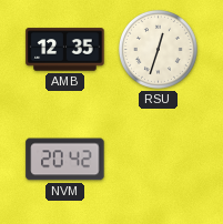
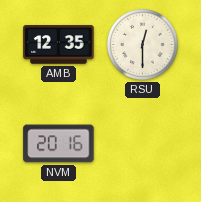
RSU: 12:33 -> 12:30 (142, 44)
NVM: 20:42 -> 20:16 (59, 144)
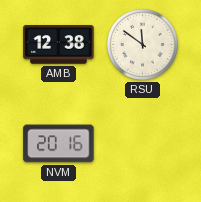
AMB: 12:35 -> 12:38 (59, 45)
RSU: 12:30 -> 11:51 (142, 44)
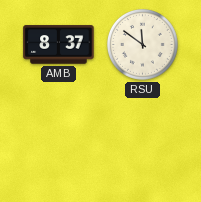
AMB: 12:38 -> 8:37 (59, 45)
NVM: 20:16 -> none (59, 144)
